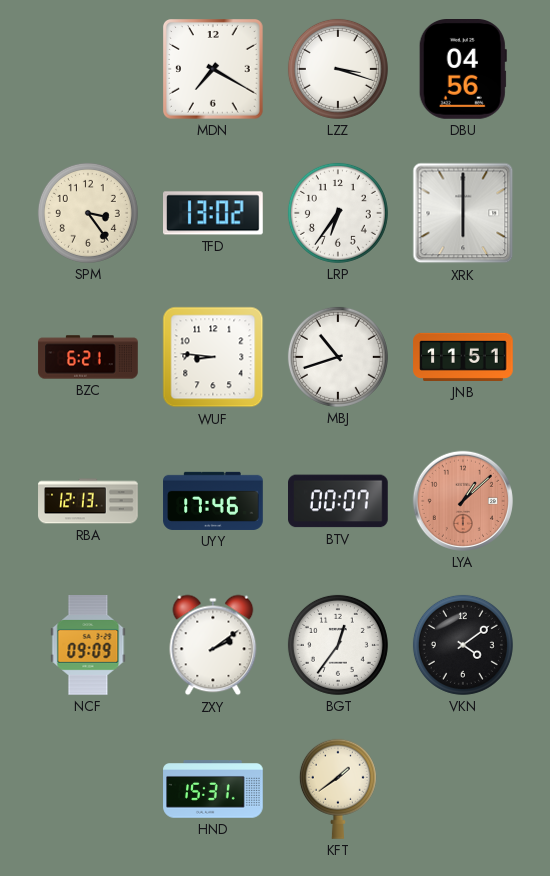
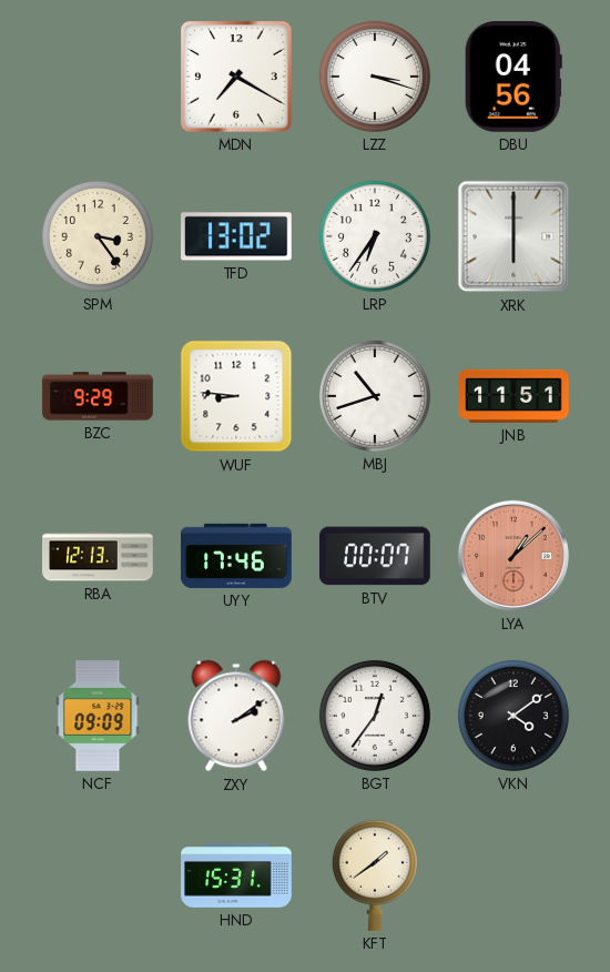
BZC: 6:21 -> 9:29 (98, 396)
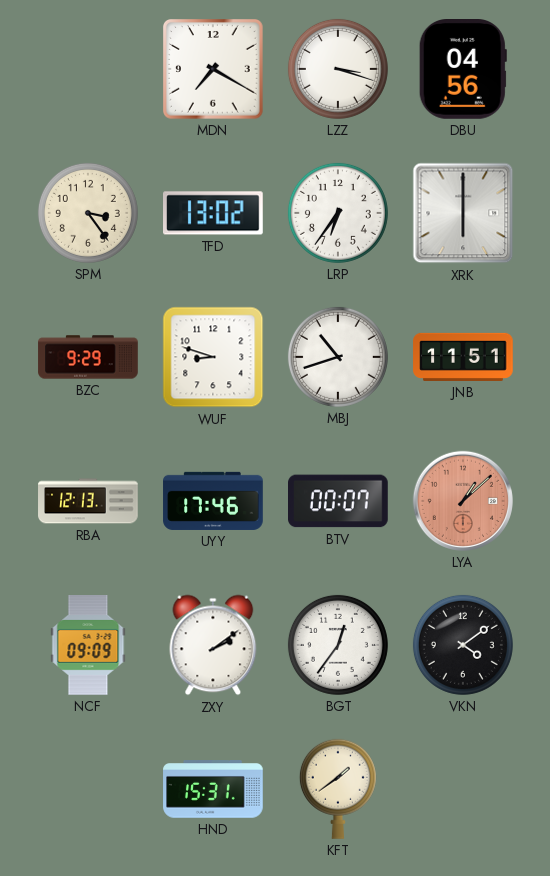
WUF: 8:46 -> 8:48 (213, 357)
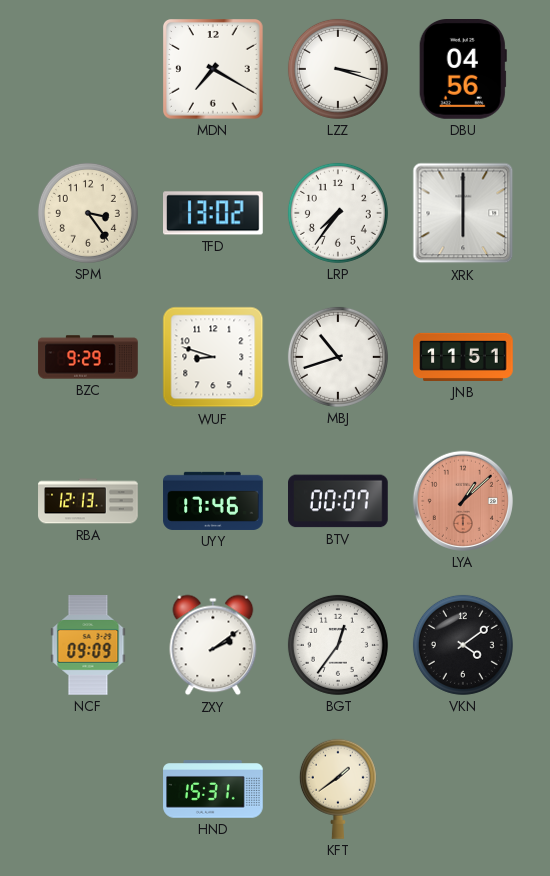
LRP: 6:36 -> 7:36 (338, 213)
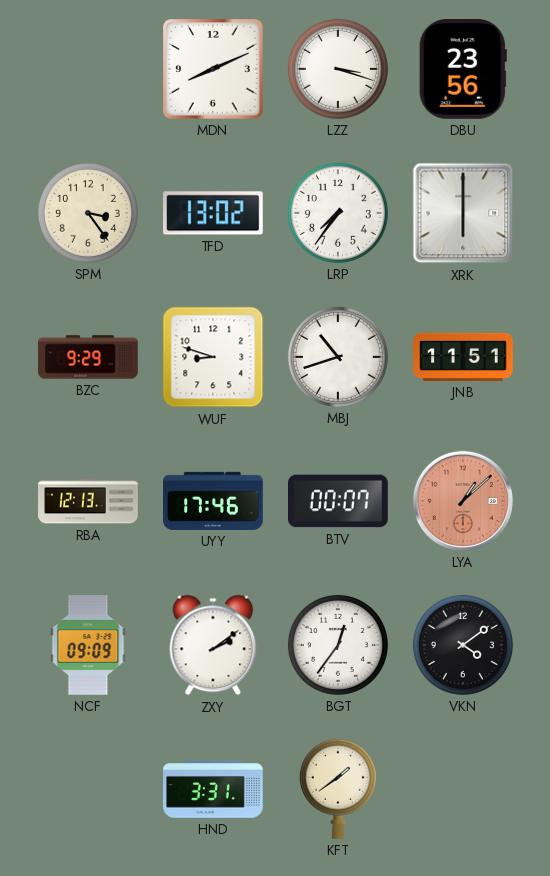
MDN: 7:20 -> 8:11 (214, 70)
DBU: 04:56 -> 23:56 (463, 70)
HND: 15:31 -> 3:31 (213, 789)
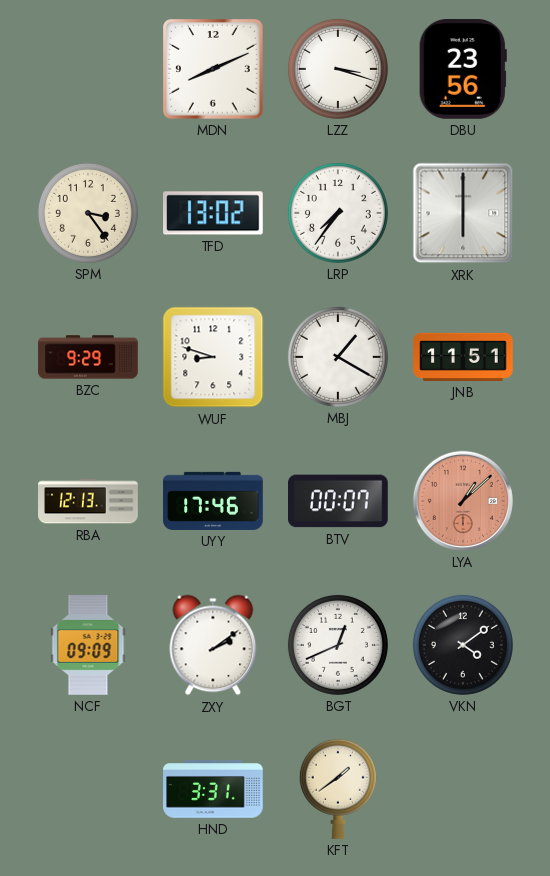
MBJ: 10:42 -> 1:20 (338, 357)
BGT: 12:36 -> 12:41 (338, 645)
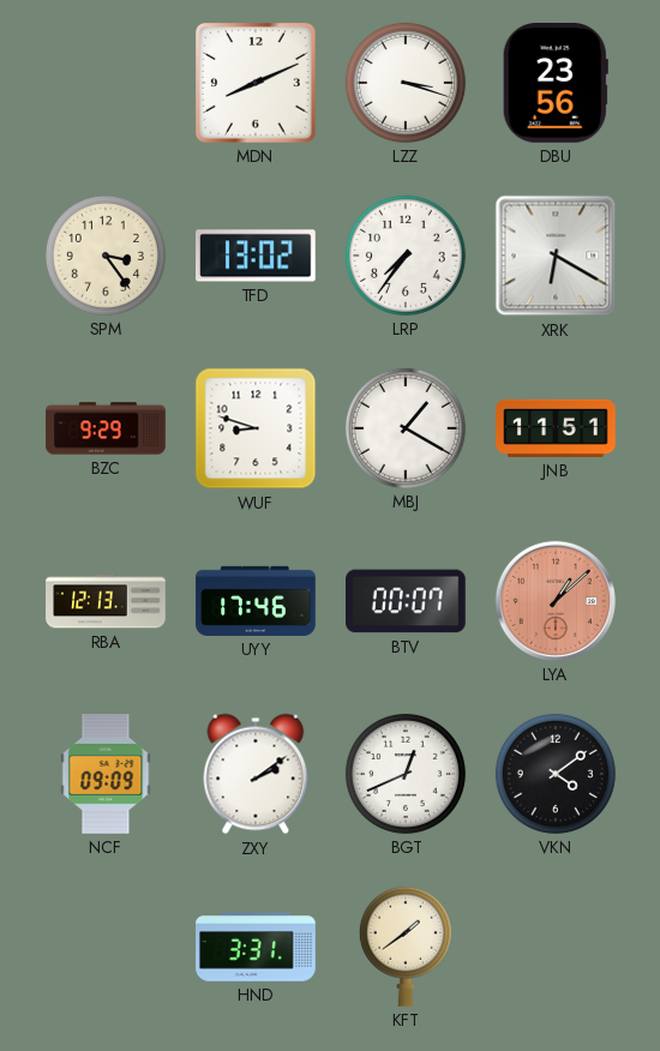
XRK: 6:00 -> 6:20 (556, 256)
